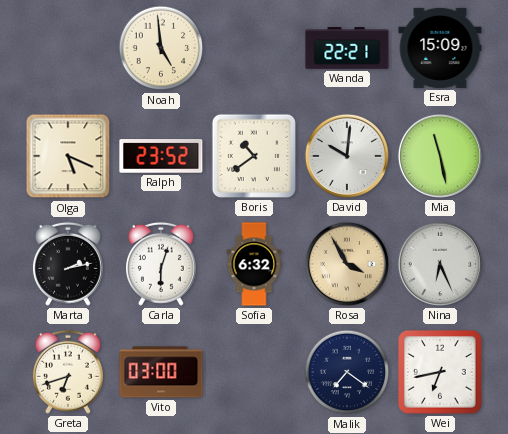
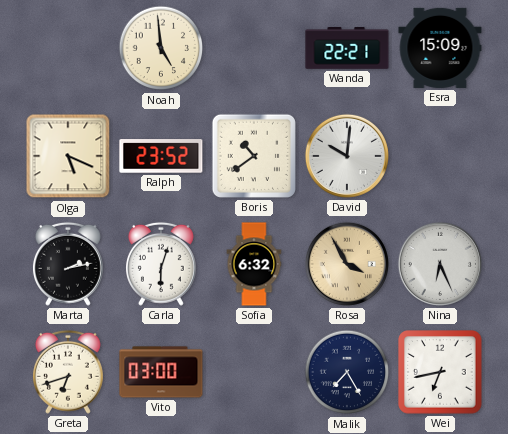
Mia: 11:28 -> none (440, 156)
Malik: 7:21 -> 7:25 (347, 372)
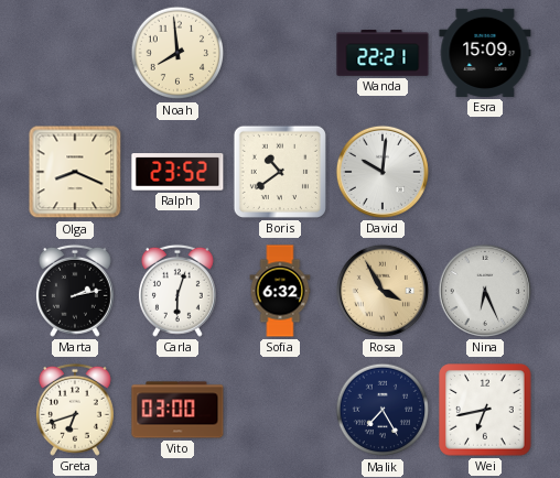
Noah: 4:59 -> 7:59 (177, 53)
Olga: 5:19 -> 8:19 (75, 172)
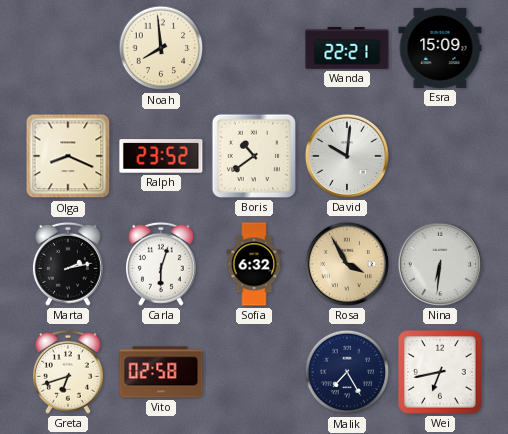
Nina: 6:26 -> 6:31 (440, 264)
Vito: 03:00 -> 02:58 (161, 372)
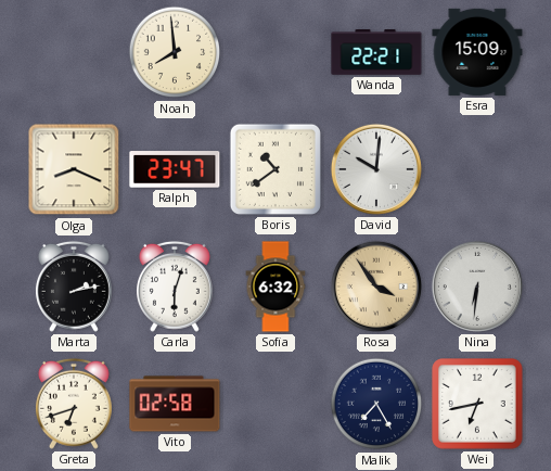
Ralph: 23:52 -> 23:47 (175, 169)
Rosa: 3:55 -> 3:54 (376, 287)
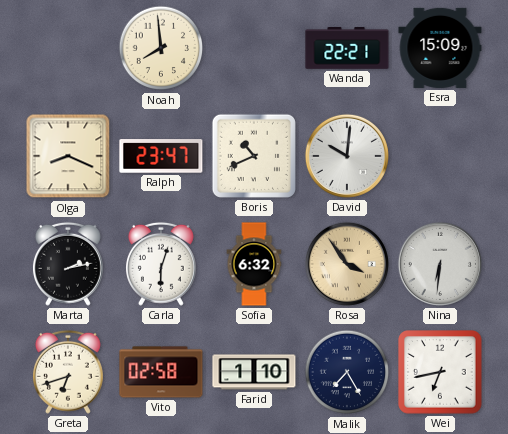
Boris: 10:39 -> 10:41 (254, 156)
Farid: none -> 1:10 (254, 372)
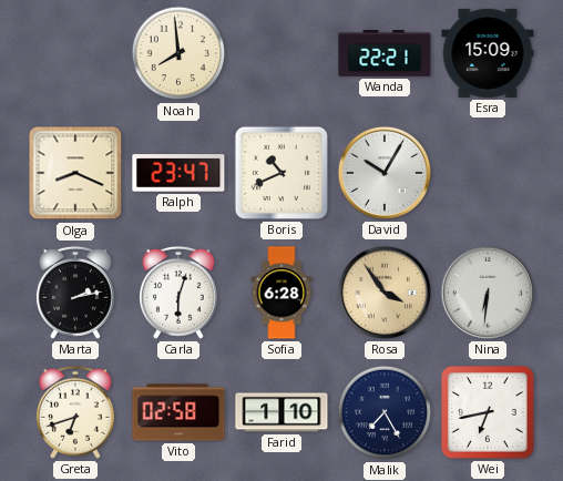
David: 10:01 -> 10:05 (385, 173)
Sofia: 6:32 -> 6:28 (281, 293)
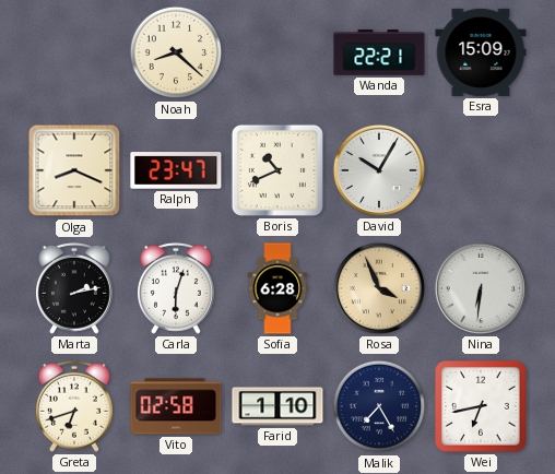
Noah: 7:59 -> 8:22 (176, 52)
Rosa: 3:54 -> 3:56 (379, 288)
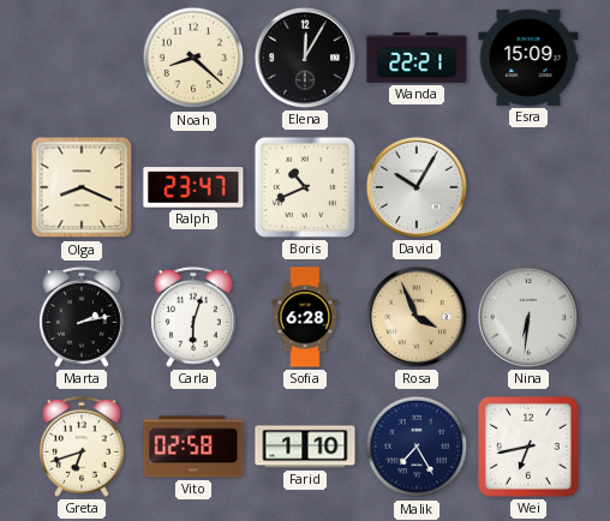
Elena: none -> 12:05 (305, 58)
